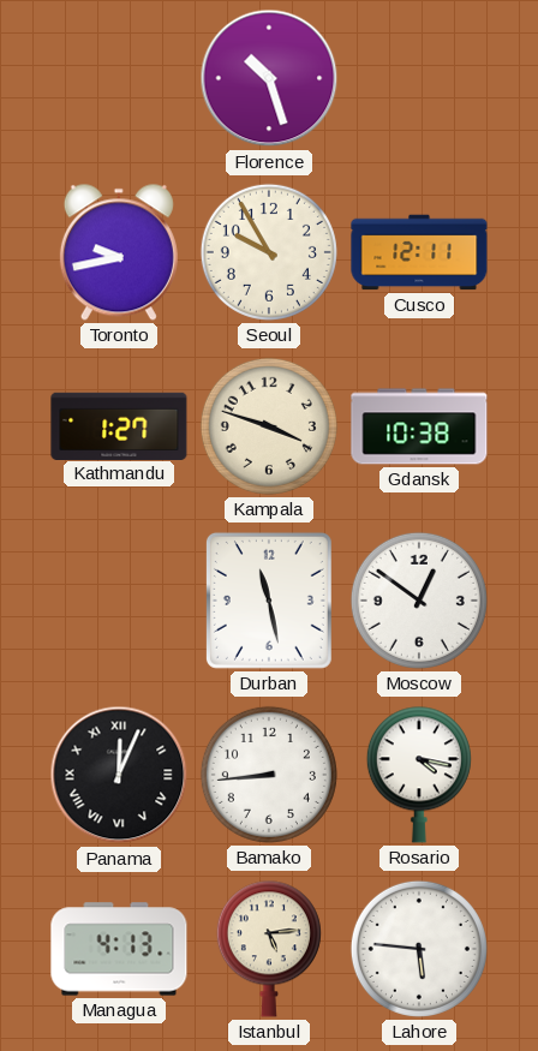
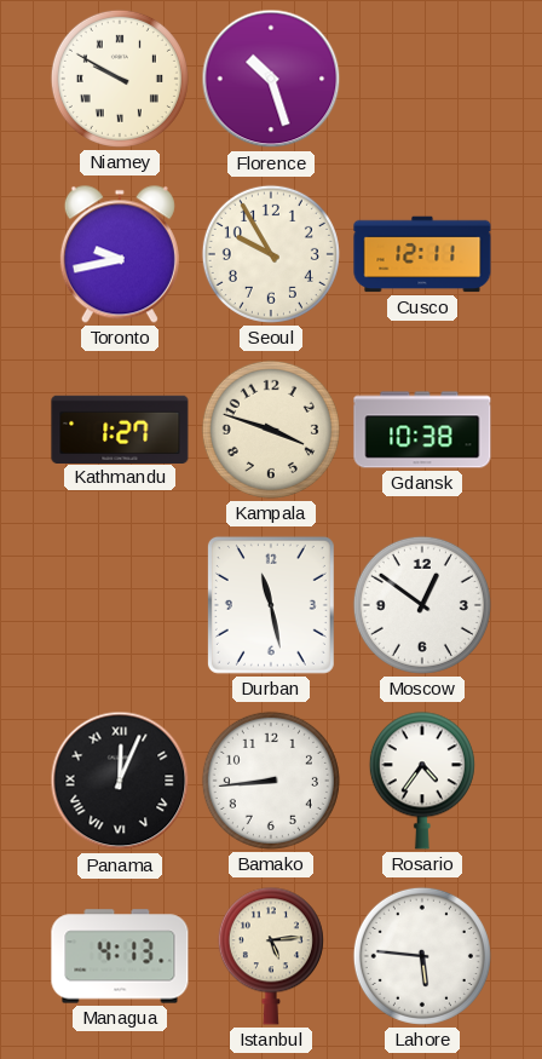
Niamey: none -> 9:50 (120, 79)
Rosario: 4:17 -> 4:36 (422, 781)
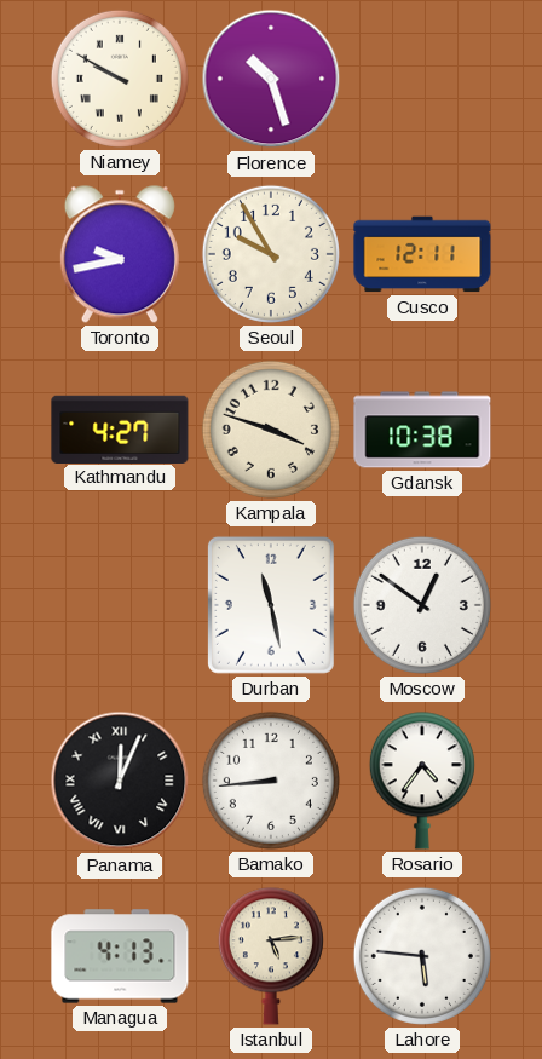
Kathmandu: 1:27 -> 4:27 (120, 428)
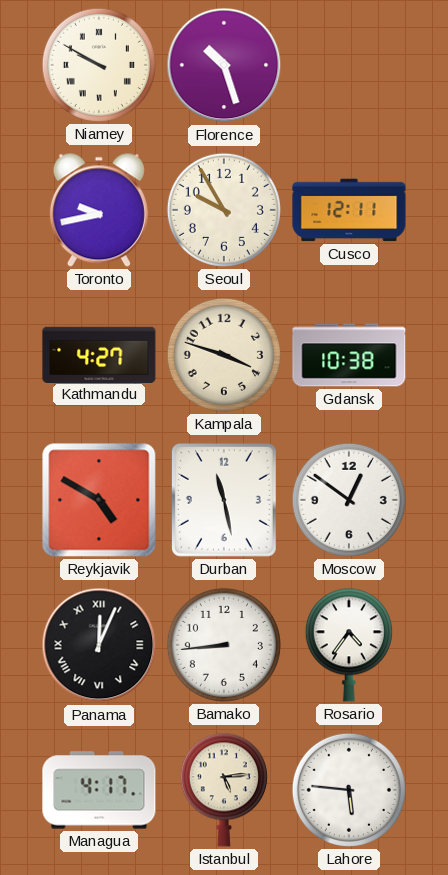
Reykjavik: none -> 4:50 (99, 500)
Managua: 4:13 -> 4:17 (99, 790)
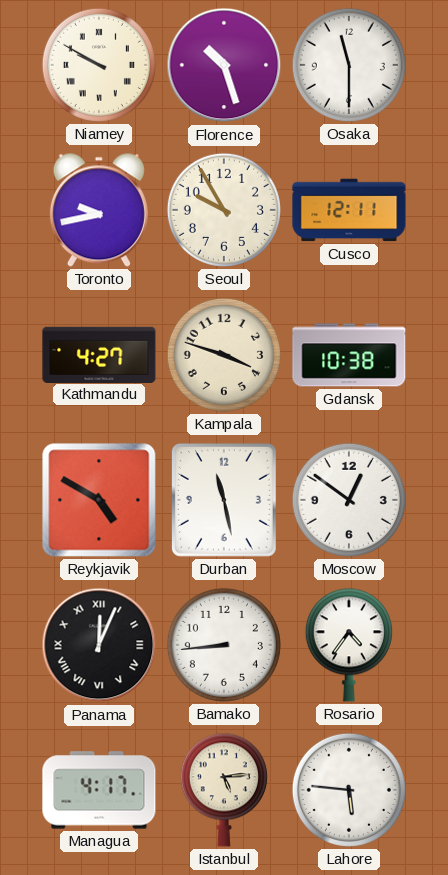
Osaka: none -> 11:30 (349, 65)
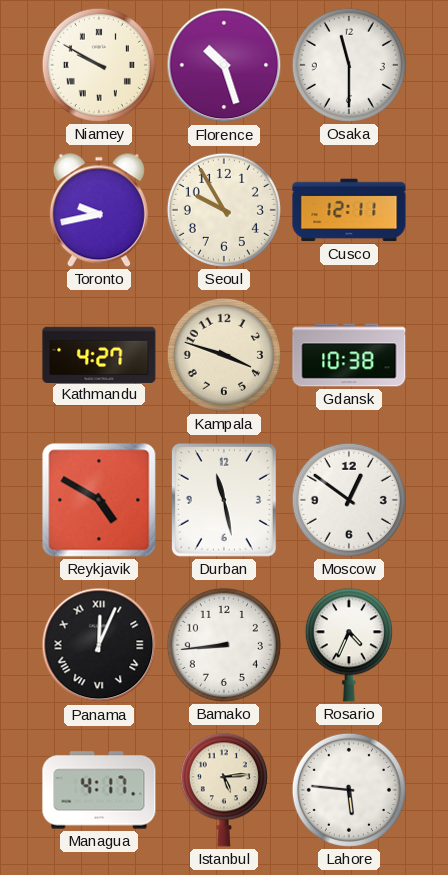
Rosario: 4:36 -> 4:34 (349, 645)
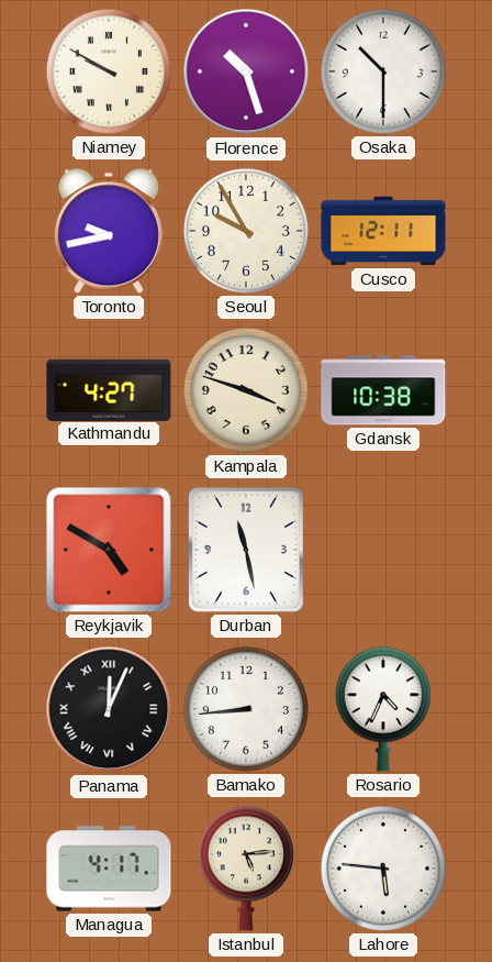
Osaka: 11:30 -> 10:30 (383, 71)
Moscow: 12:51 -> none (349, 500)
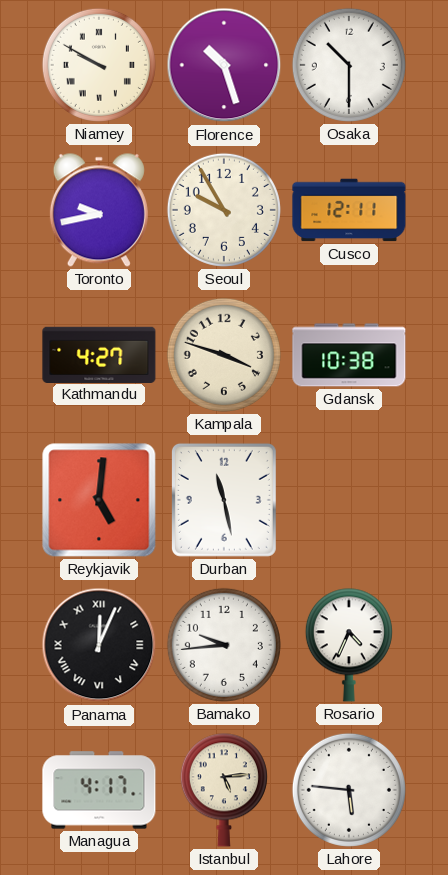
Reykjavik: 4:50 -> 5:01 (99, 500)
Bamako: 8:44 -> 9:44 (224, 645)
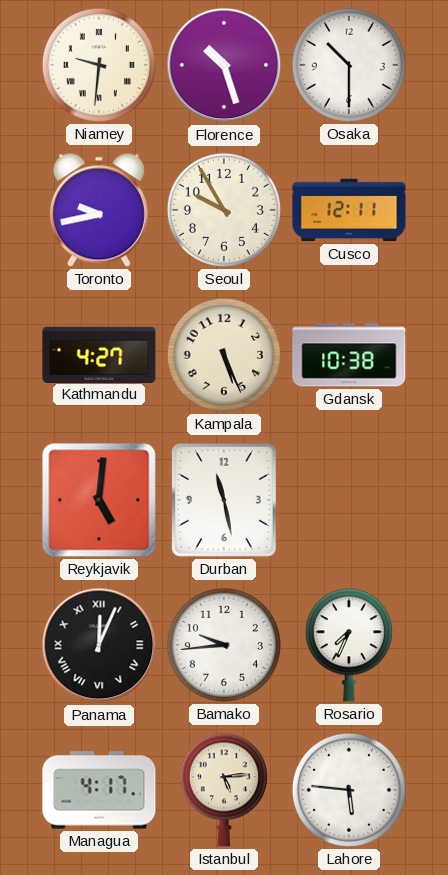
Niamey: 9:50 -> 9:31 (99, 65)
Kampala: 3:48 -> 5:26 (224, 355)
Rosario: 4:34 -> 7:34 (349, 645)
